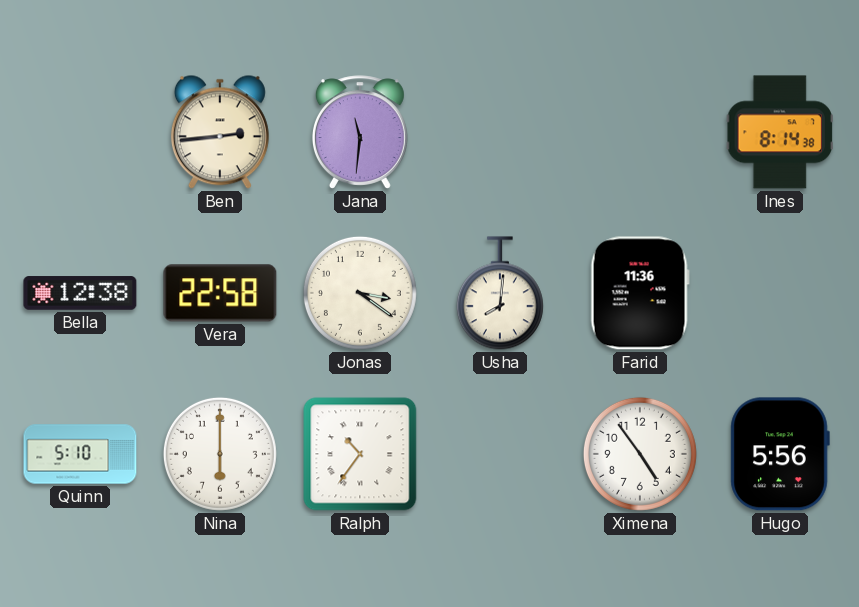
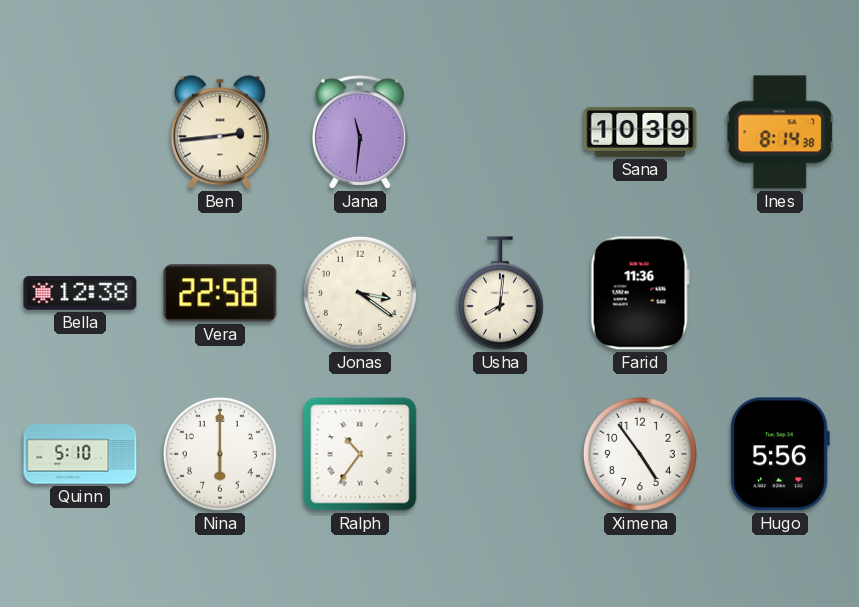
Sana: none -> 10:39 (640, 132)
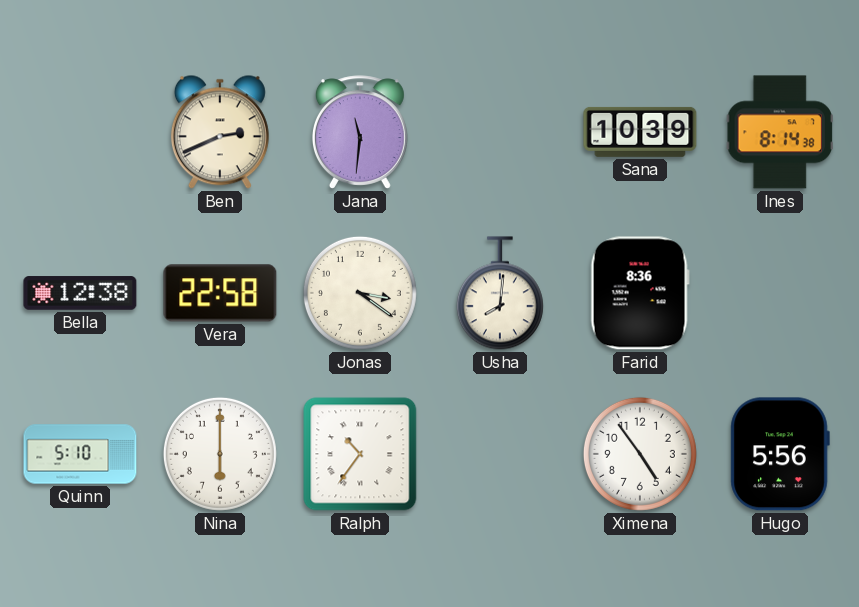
Ben: 2:44 -> 2:41 (220, 132)
Farid: 11:36 -> 8:36 (640, 293)
